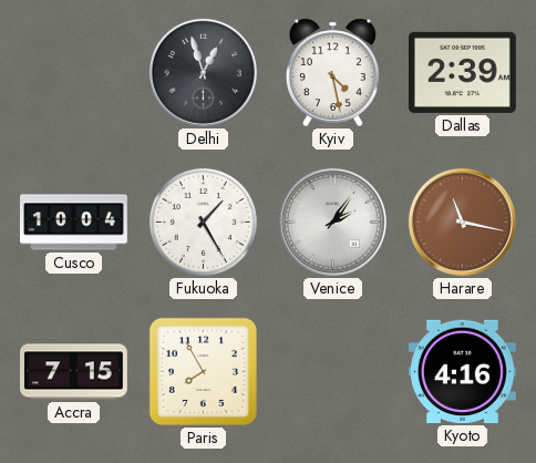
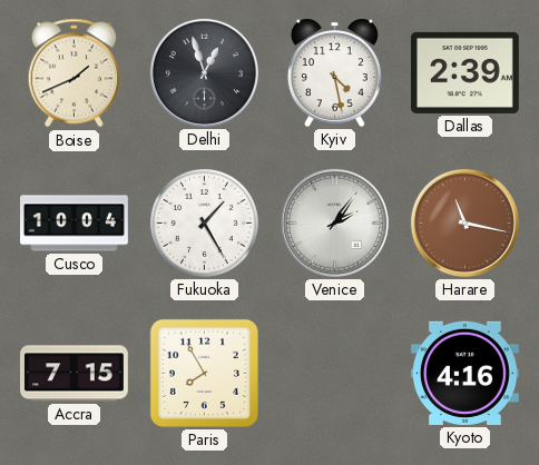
Boise: none -> 1:41 (73, 73)
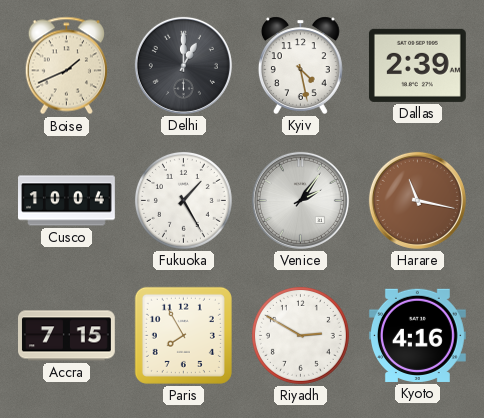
Delhi: 12:57 -> 1:00 (183, 65)
Riyadh: none -> 2:50 (300, 335)
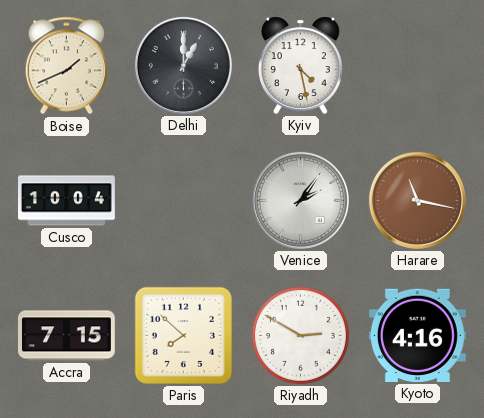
Dallas: 2:39 -> none (417, 65)
Fukuoka: 1:25 -> none (183, 200)
Paris: 7:55 -> 7:52 (183, 335)
